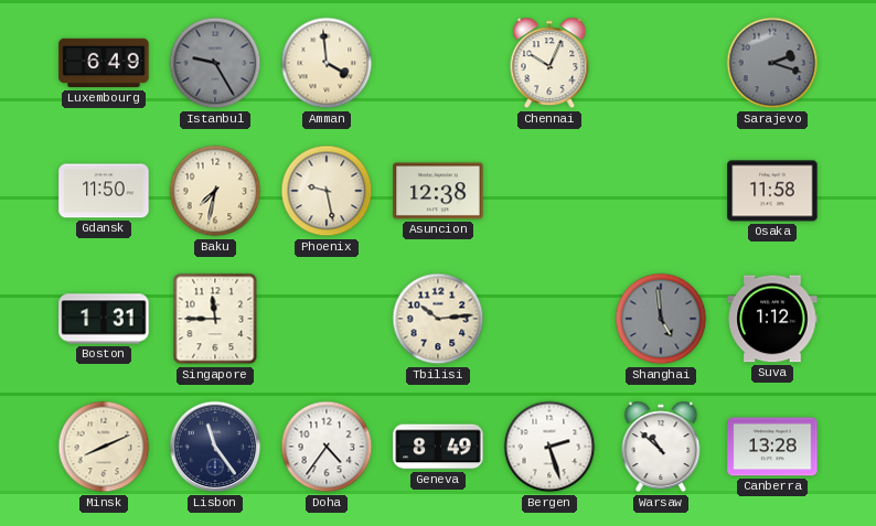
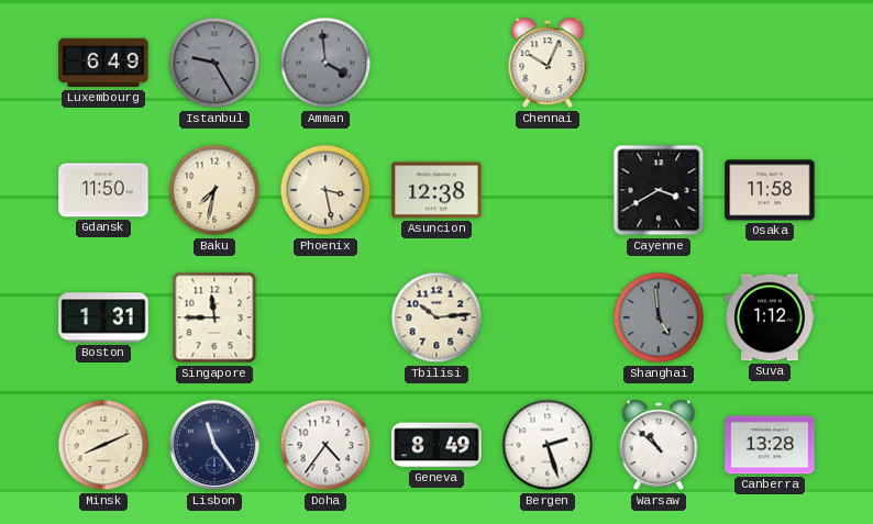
Amman dial: cream -> grey (325, 63)
Sarajevo: 2:18 -> none (772, 63)
Phoenix: 9:28 -> 3:28 (325, 190)
Cayenne: none -> 3:40 (659, 190)
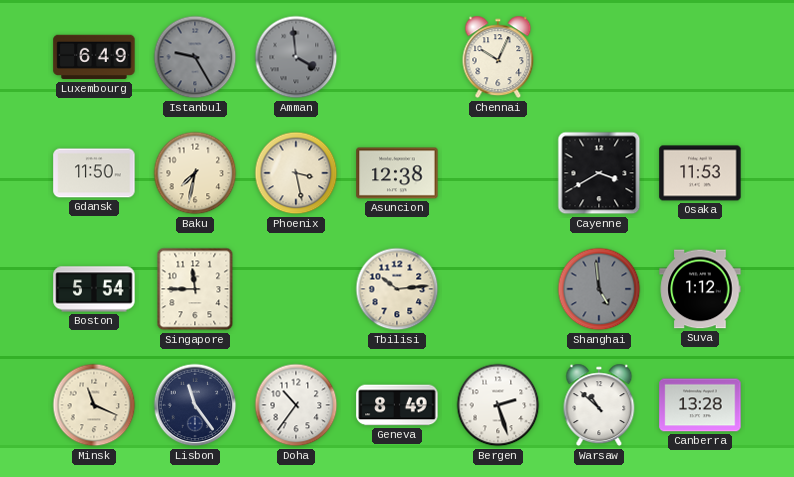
Osaka: 11:58 -> 11:53 (700, 173)
Boston: 1:31 -> 5:54 (94, 289)
Minsk: 8:11 -> 11:19 (94, 405)
Doha: 4:36 -> 10:36 (296, 405)
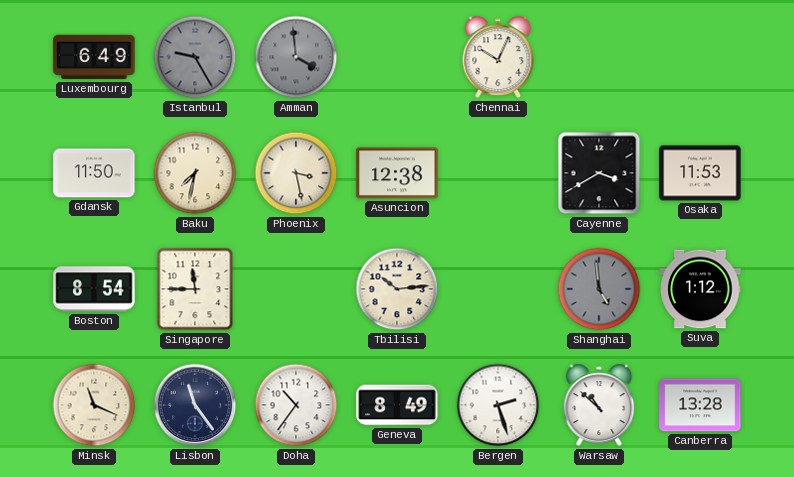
Boston: 5:54 -> 8:54 (94, 289)
